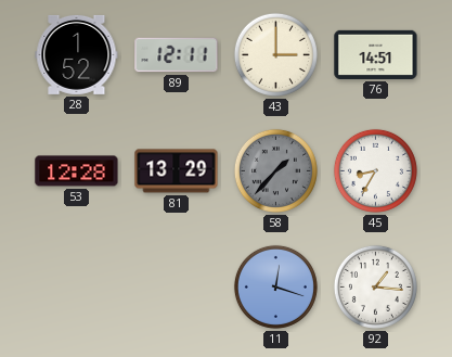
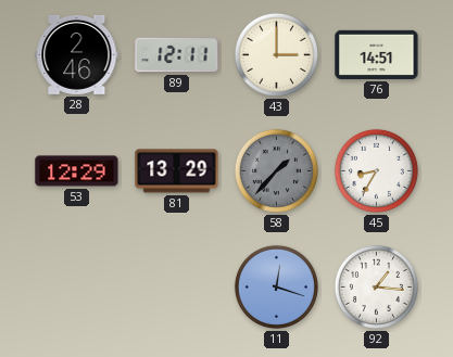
28: 1:52 -> 2:46 (77, 54)
53: 12:28 -> 12:29 (77, 171)
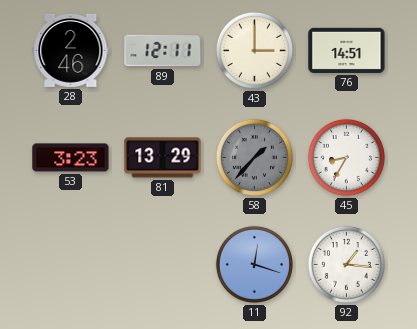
53: 12:29 -> 3:23 (71, 158)
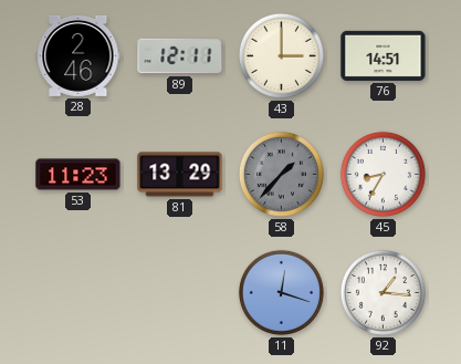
53: 3:23 -> 11:23 (78, 175)
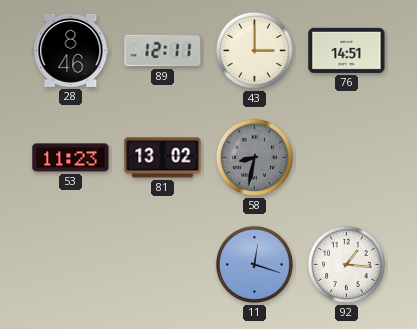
28: 2:46 -> 8:46 (71, 50)
81: 13:29 -> 13:02 (163, 158)
58: 1:37 -> 8:32 (254, 157)
45: 8:35 -> none (383, 174)
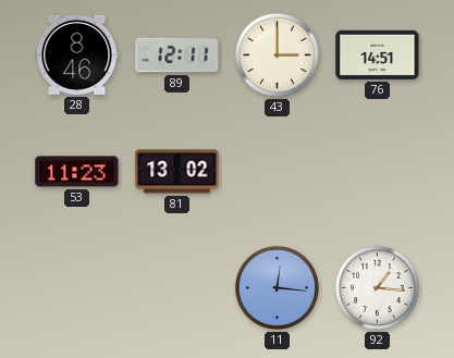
58: 8:32 -> none (254, 157)
11: 12:18 -> 12:16 (277, 287)
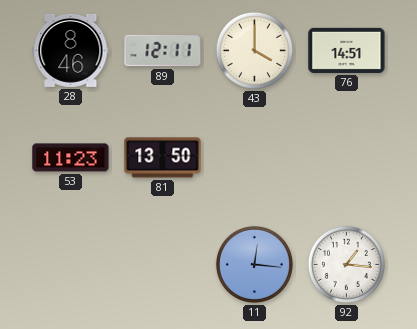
43: 3:00 -> 4:00 (254, 50)
81: 13:02 -> 13:50 (163, 158)
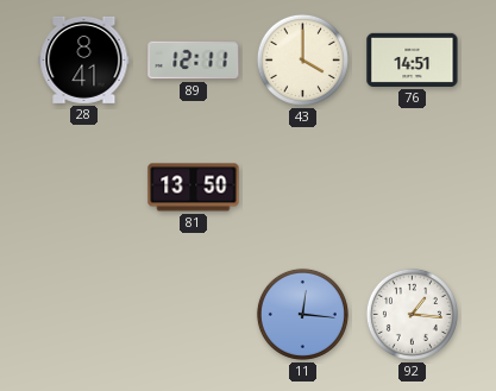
28: 8:46 -> 8:41 (84, 59)
53: 11:23 -> none (71, 158)
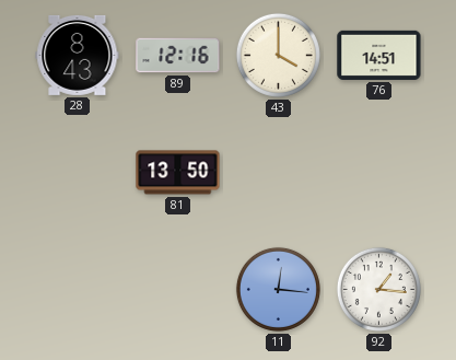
28: 8:41 -> 8:43 (78, 55)
89: 12:11 -> 12:16 (178, 56)
